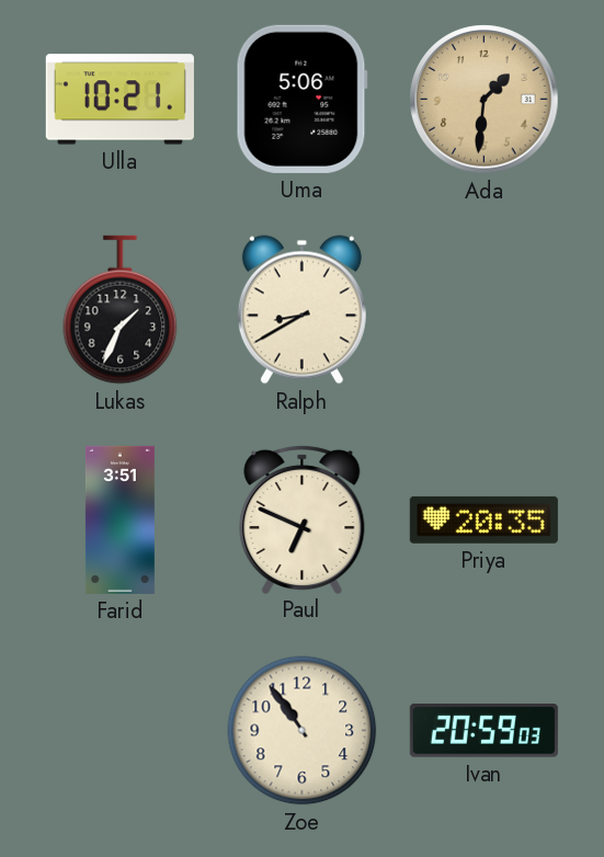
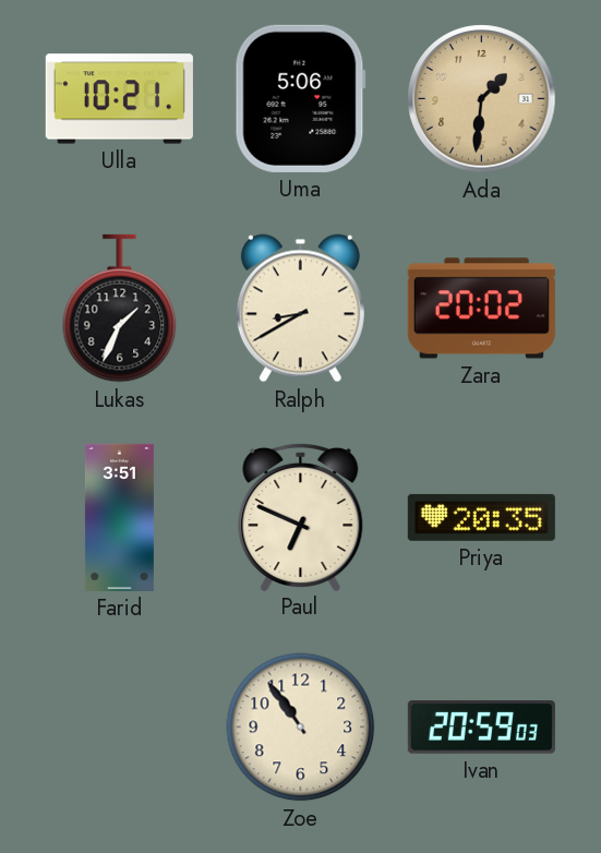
Zara: none -> 20:02 (481, 309)
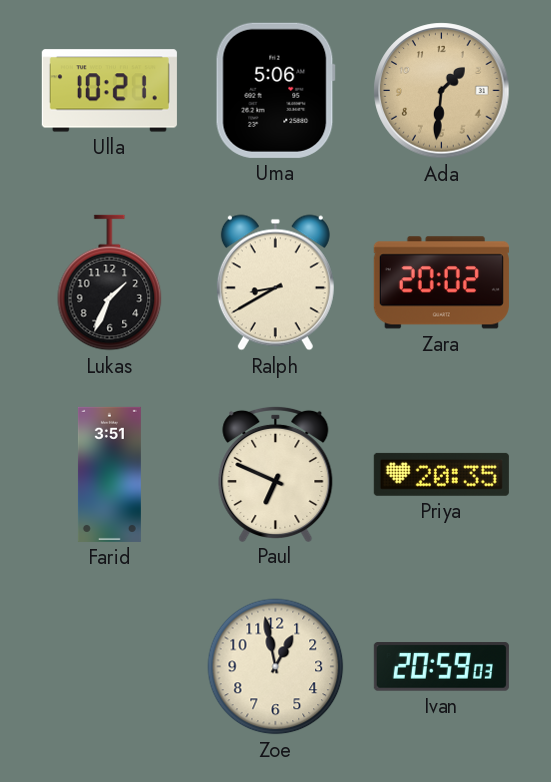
Zoe: 10:54 -> 12:58 (276, 667)
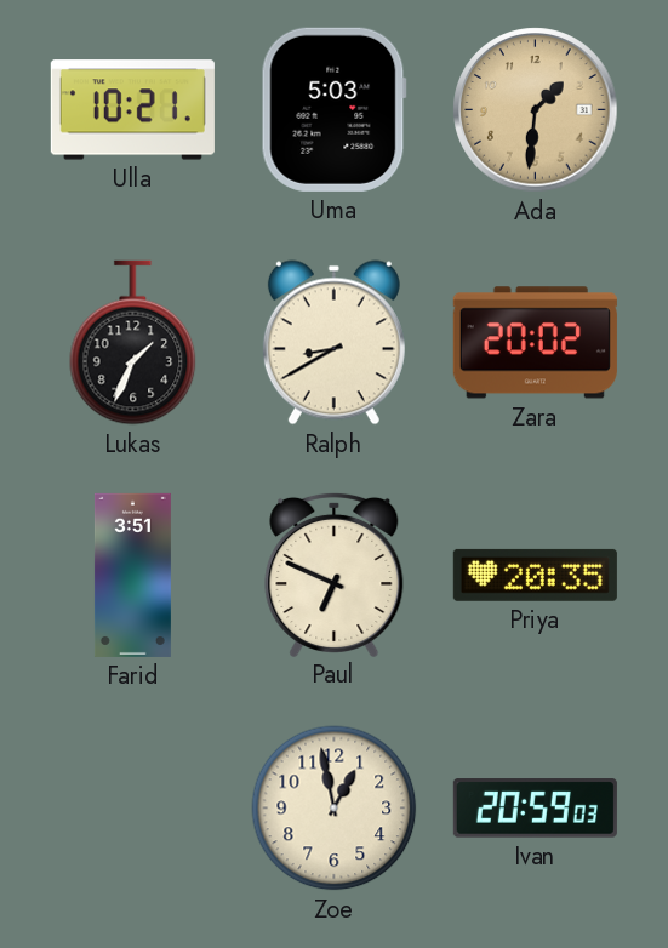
Uma: 5:06 -> 5:03 (333, 109)
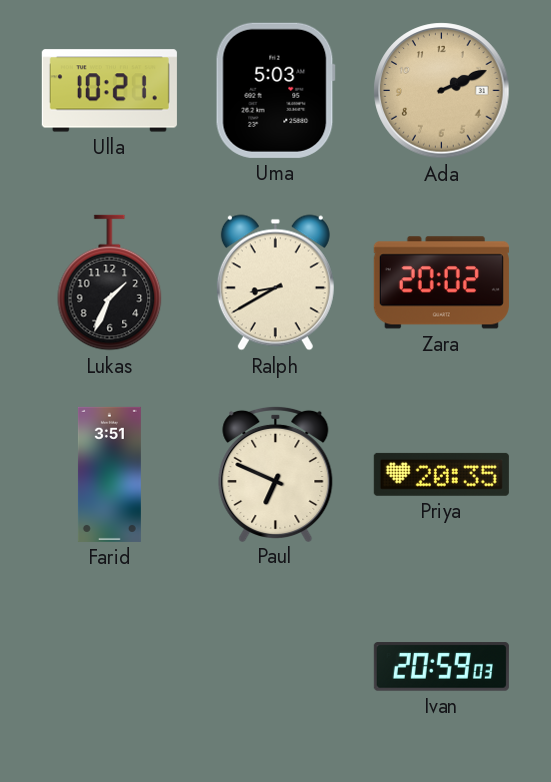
Ada: 1:31 -> 2:11 (442, 91)
Zoe: 12:58 -> none (335, 809)
